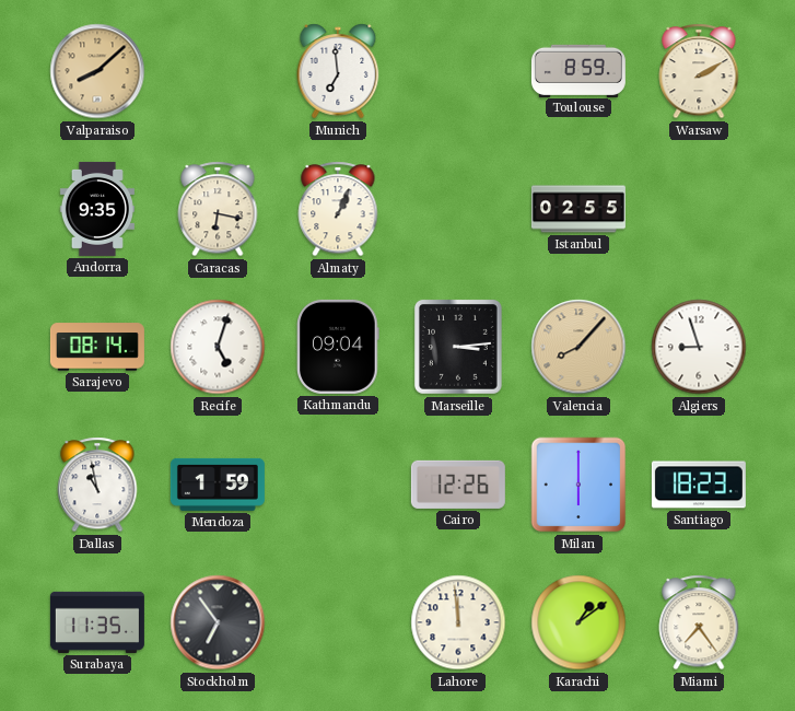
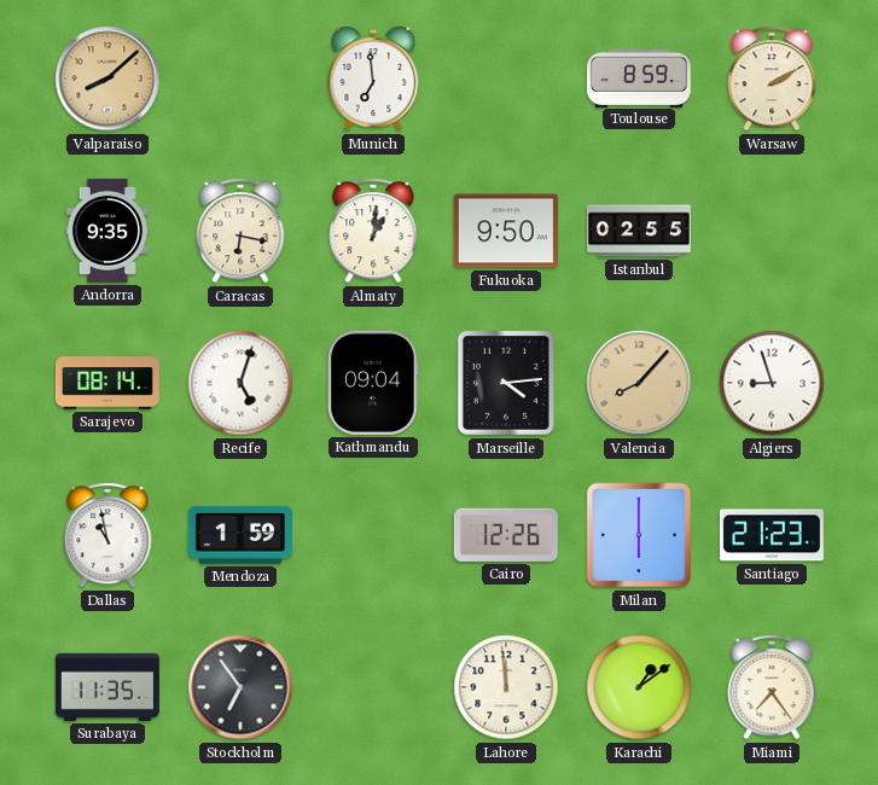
Almaty: 1:04 -> 1:01 (373, 231)
Fukuoka: none -> 9:50 (506, 231)
Marseille: 3:14 -> 4:14 (506, 383)
Santiago: 18:23 -> 21:23 (772, 535)
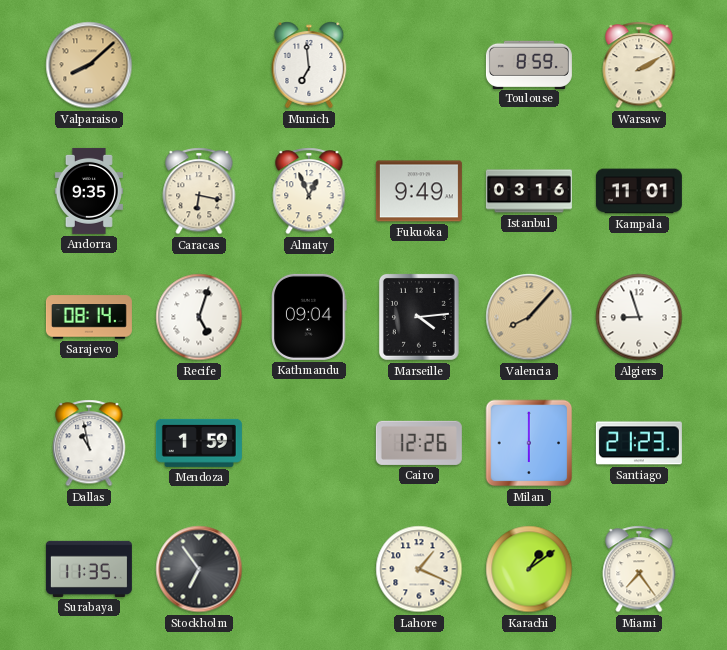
Almaty: 1:01 -> 12:56 (309, 191)
Fukuoka: 9:50 -> 9:49 (419, 191)
Istanbul: 02:55 -> 03:16 (529, 191)
Kampala: none -> 11:01 (639, 191)
Lahore: 11:59 -> 1:19 (419, 569)
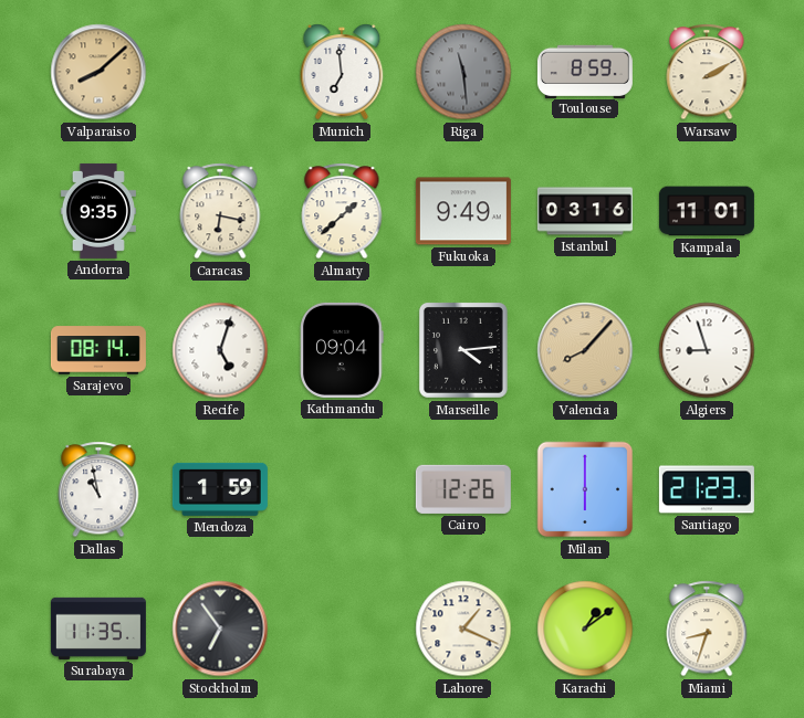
Riga: none -> 11:29 (463, 72)
Almaty: 12:56 -> 1:38 (342, 211)
Miami: 7:24 -> 8:33 (707, 629)
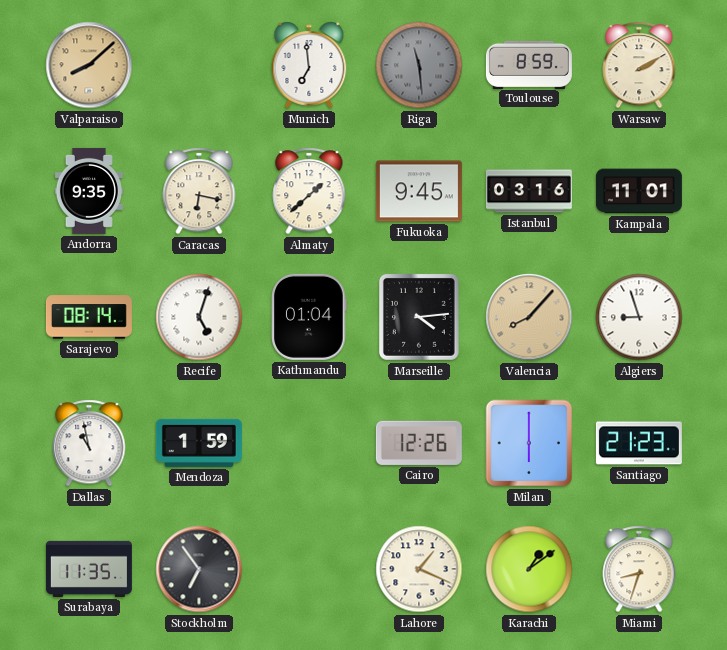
Fukuoka: 9:49 -> 9:45 (419, 191)
Kathmandu: 09:04 -> 01:04 (309, 317)
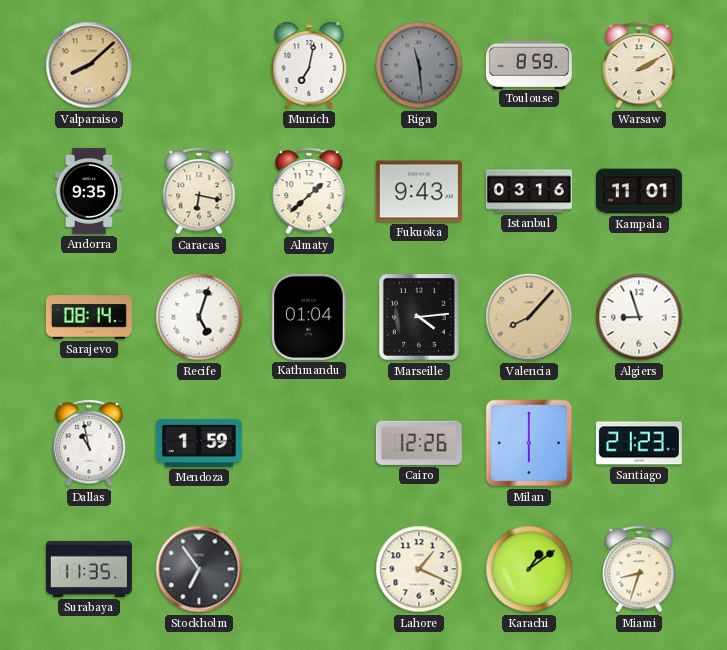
Munich: 6:59 -> 7:02 (309, 65)
Fukuoka: 9:45 -> 9:43 (419, 191)
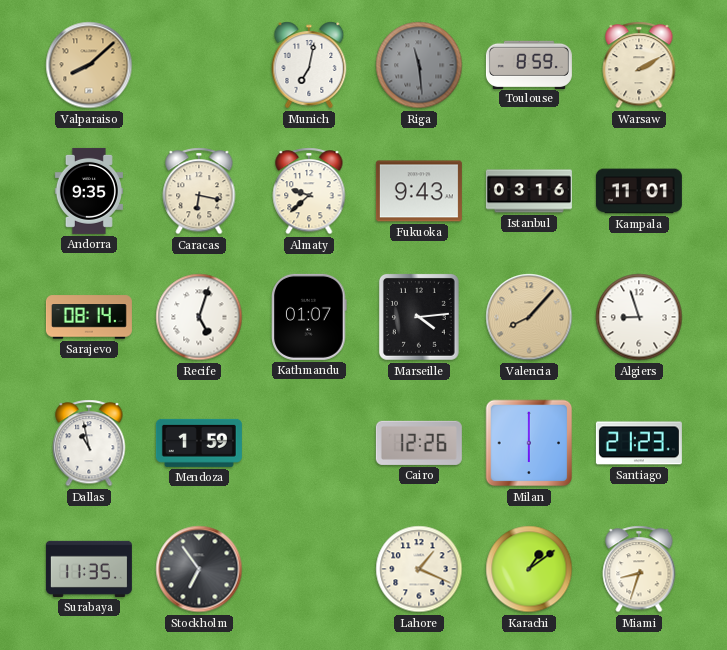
Almaty: 1:38 -> 9:38 (309, 191)
Kathmandu: 01:04 -> 01:07 (309, 317)
